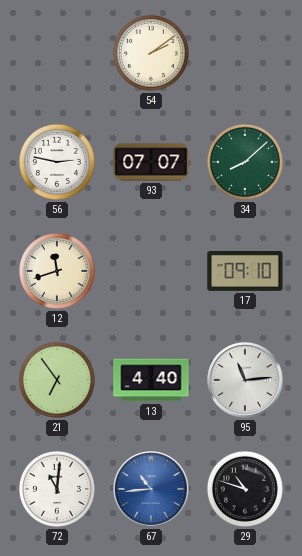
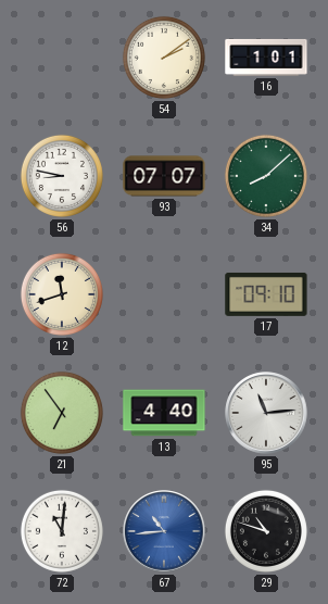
16: none -> 1:01 (266, 58)
56: 2:47 -> 8:47 (62, 176)
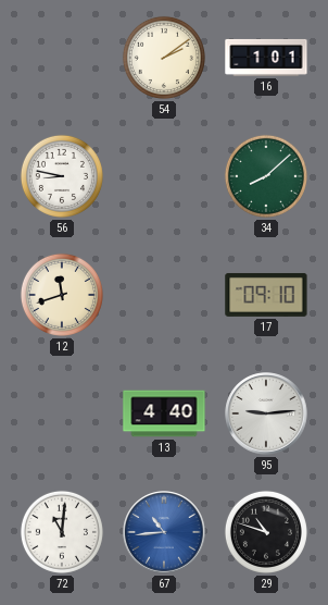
93: 07:07 -> none (164, 176)
21: 6:54 -> none (62, 413)
95: 11:14 -> 9:14 (266, 413)
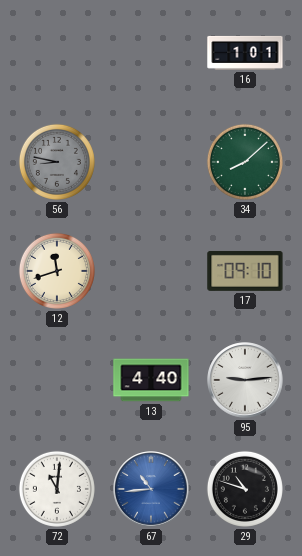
54: 2:09 -> none (164, 58)
56 dial: white -> grey (57, 162)
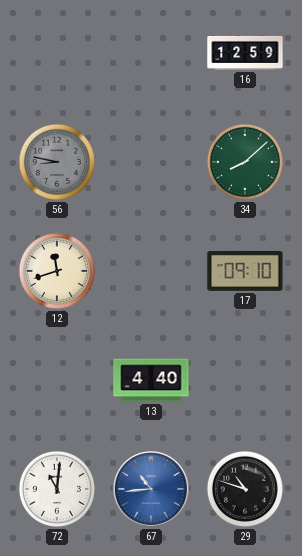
16: 1:01 -> 12:59 (245, 53)
95: 9:14 -> none (245, 380)
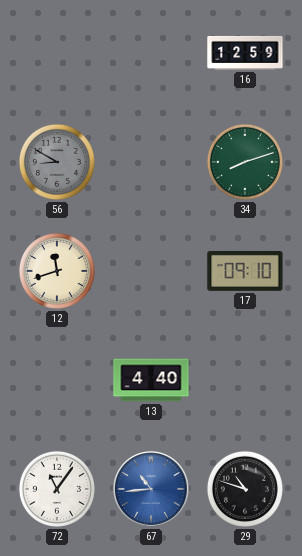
56: 8:47 -> 8:50 (57, 162)
34: 8:08 -> 8:12 (245, 162)
72: 11:01 -> 11:06 (57, 489)
